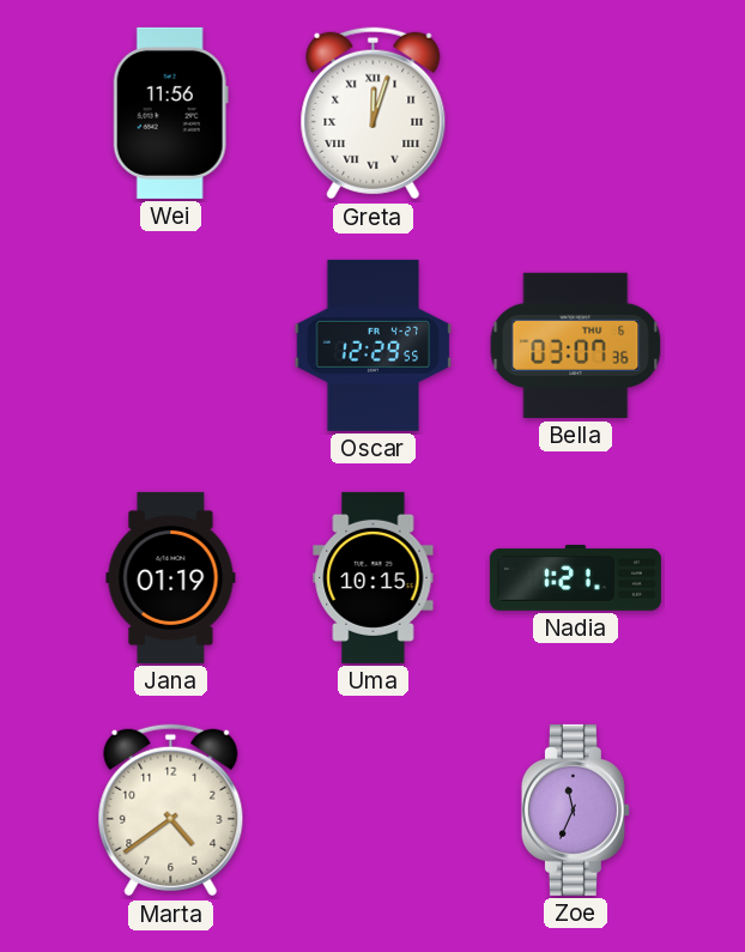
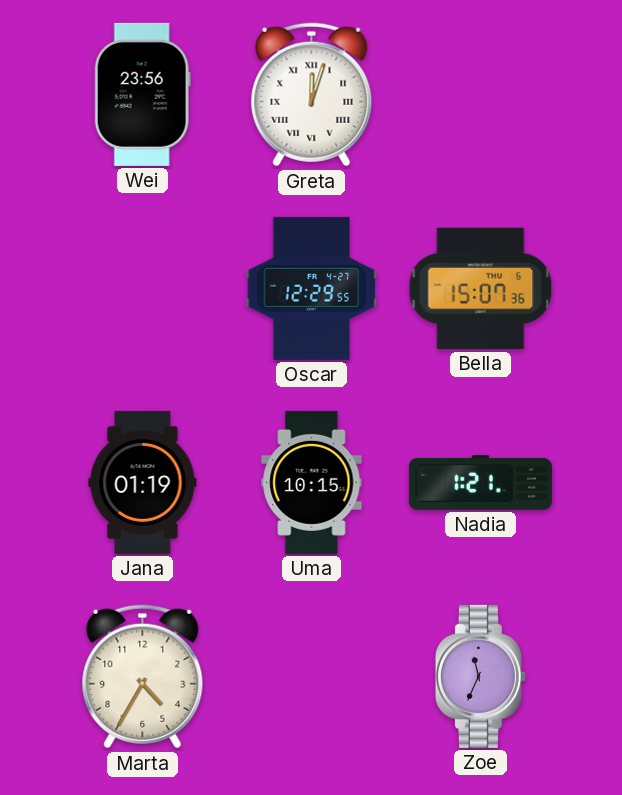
Wei: 11:56 -> 23:56 (142, 94)
Bella: 03:07 -> 15:07 (481, 288)
Marta: 4:39 -> 4:35 (143, 677)
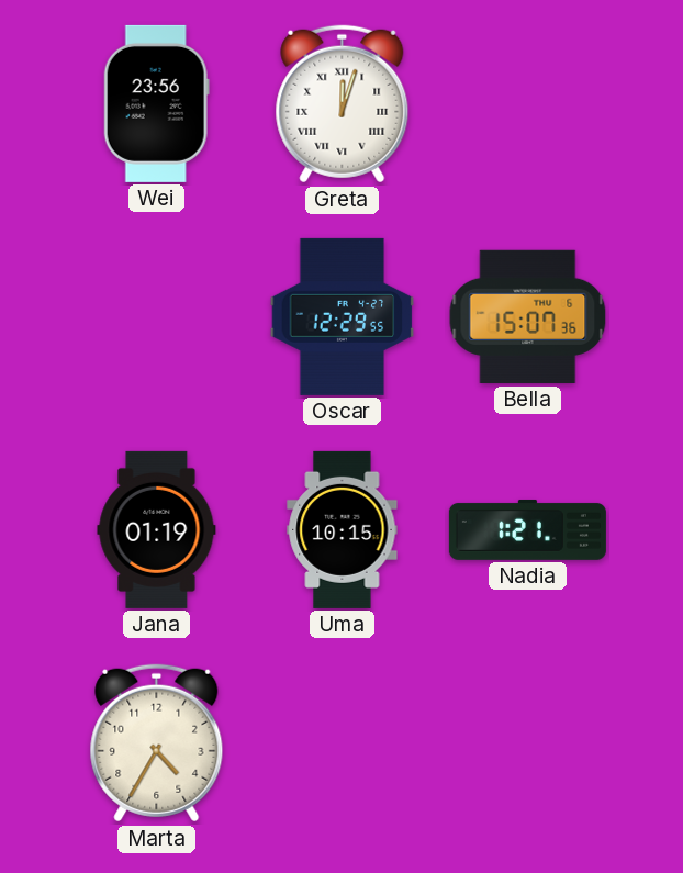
Zoe: 11:34 -> none (480, 676)
